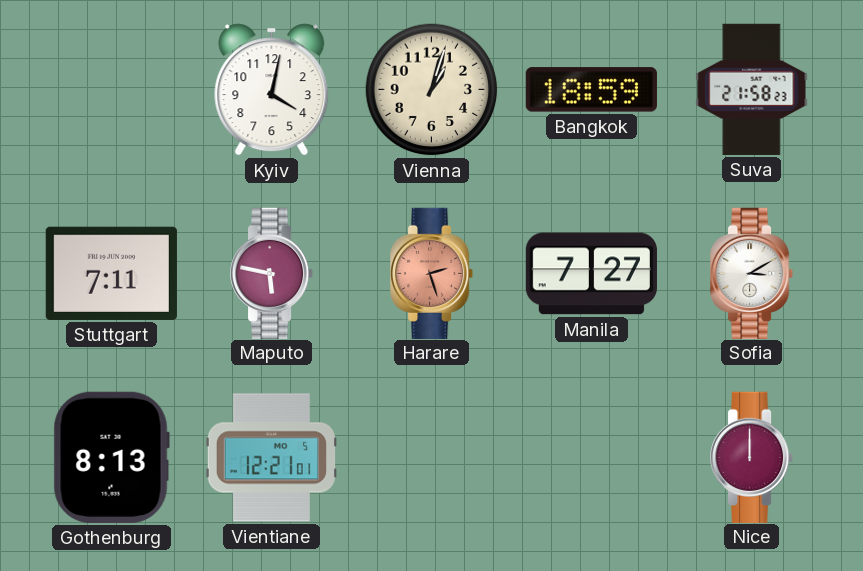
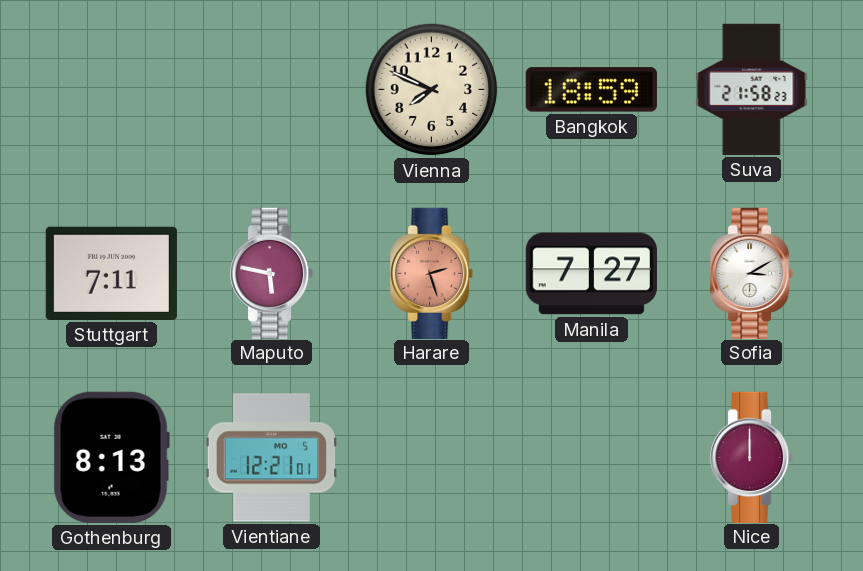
Kyiv: 4:02 -> none (272, 90)
Vienna: 1:03 -> 7:49 (432, 90)
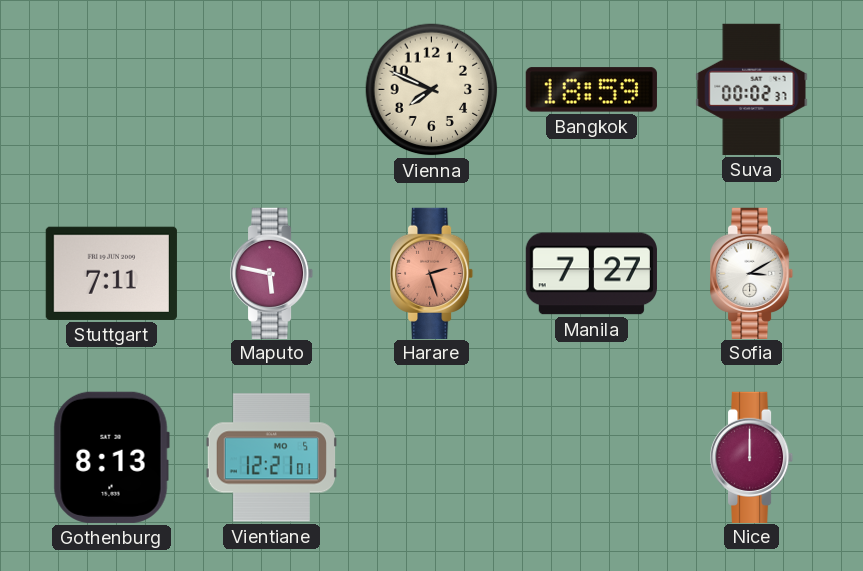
Suva: 21:58 -> 00:02 (752, 89)
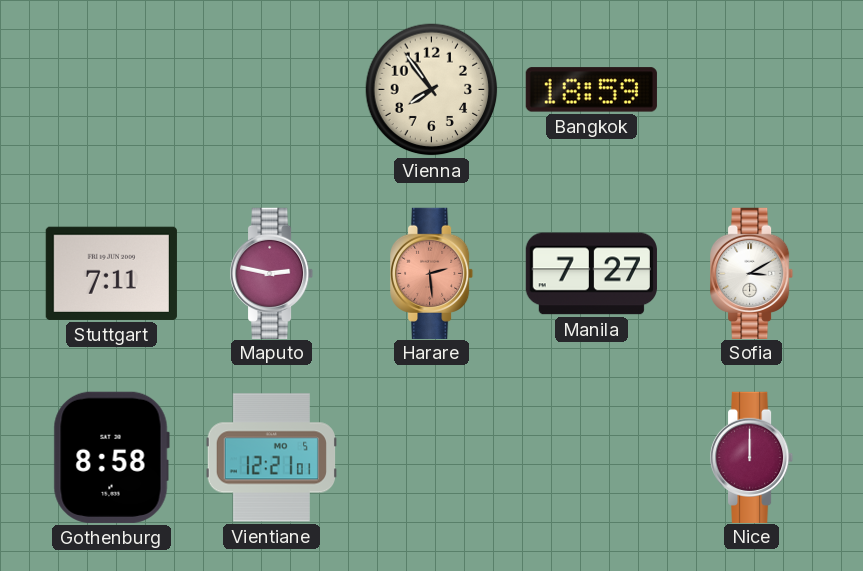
Vienna: 7:49 -> 7:54 (432, 90)
Suva: 00:02 -> none (752, 89)
Maputo: 5:47 -> 2:47 (273, 273)
Harare: 2:27 -> 2:29 (433, 273)
Gothenburg: 8:13 -> 8:58 (111, 457)
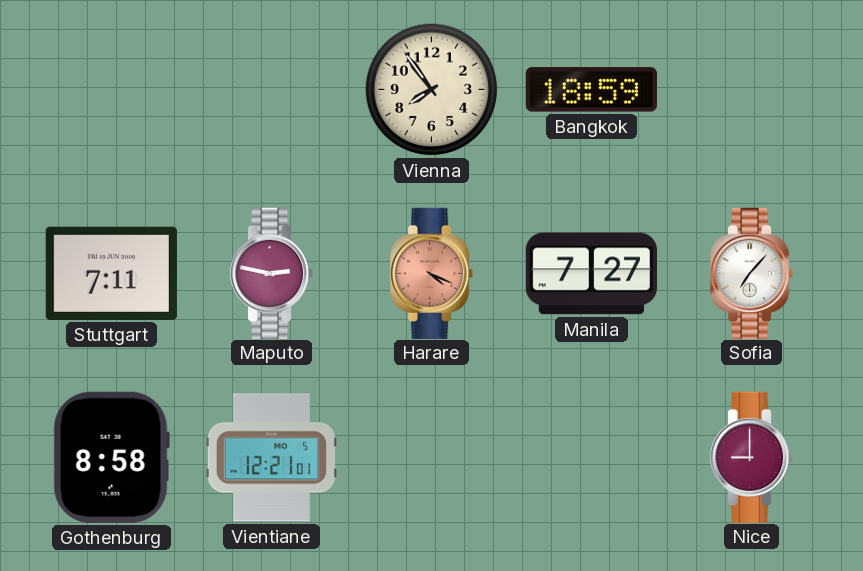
Harare: 2:29 -> 4:19 (433, 273)
Sofia: 3:10 -> 7:07 (753, 273)
Nice: 12:00 -> 9:00 (753, 457)
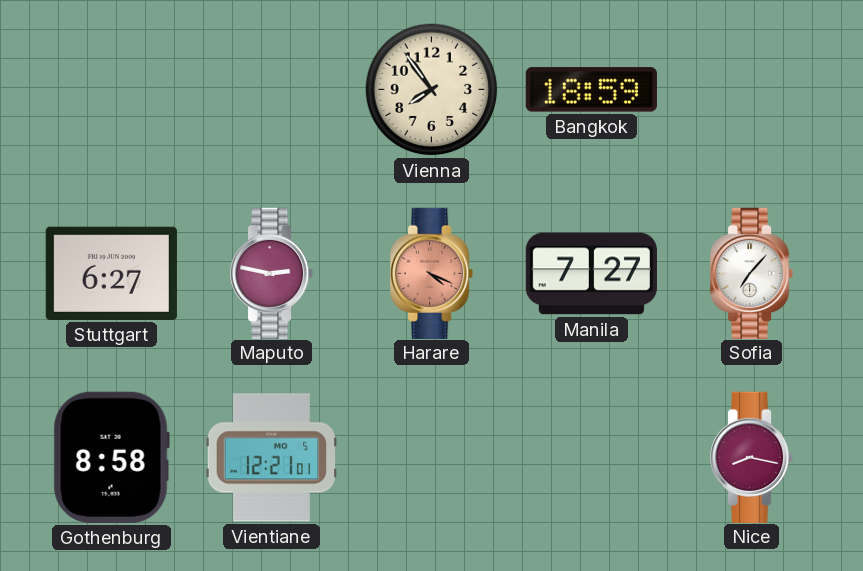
Stuttgart: 7:11 -> 6:27 (111, 273)
Nice: 9:00 -> 8:17 (753, 457)
